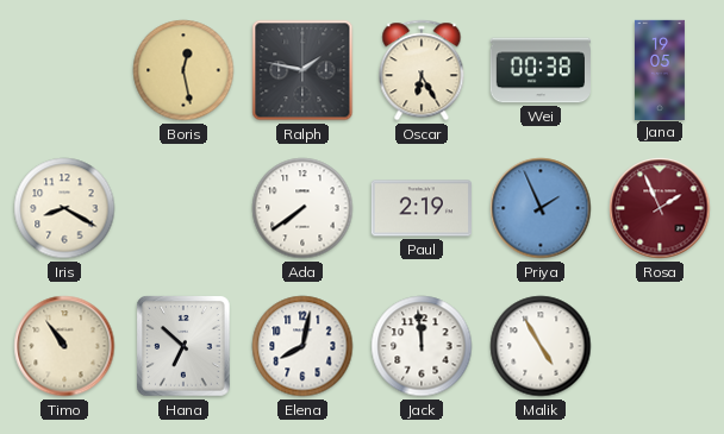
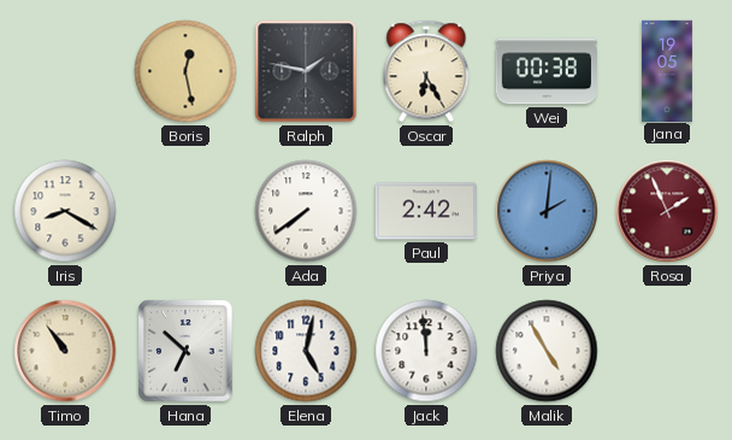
Paul: 2:19 -> 2:42 (426, 211)
Priya: 1:56 -> 2:01 (547, 211)
Elena: 8:02 -> 5:02 (306, 351)
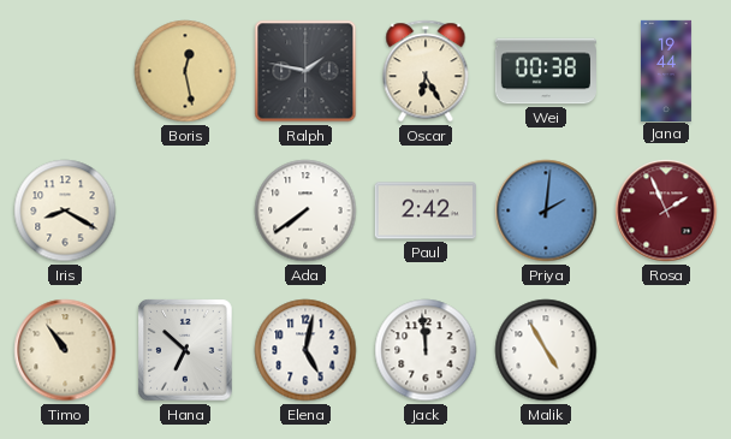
Jana: 19:05 -> 19:44 (666, 70)
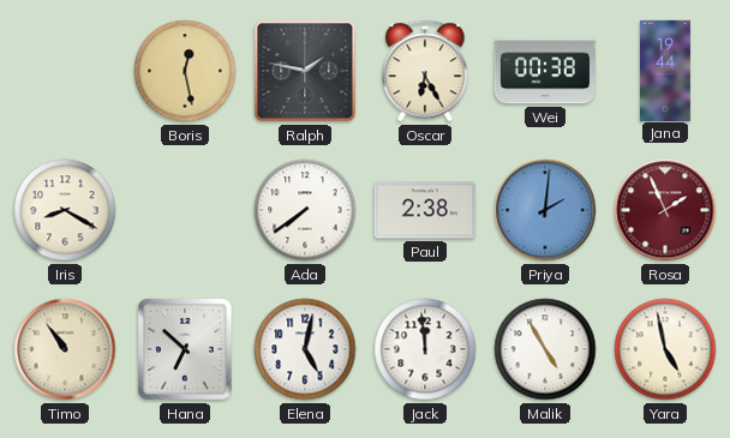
Paul: 2:42 -> 2:38 (425, 210)
Yara: none -> 4:58 (665, 349)
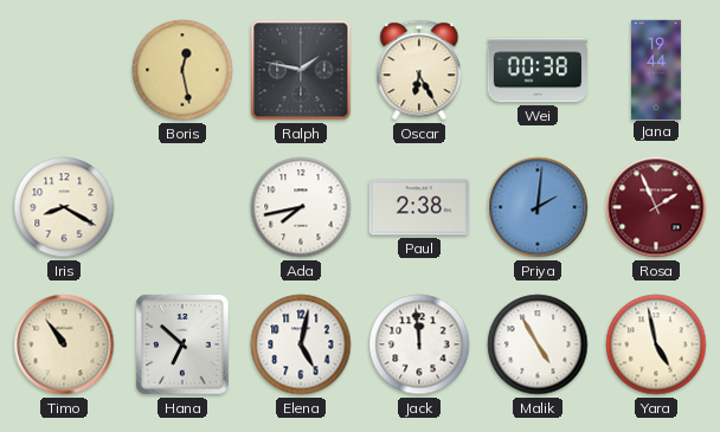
Ada: 7:39 -> 7:43 (301, 207)
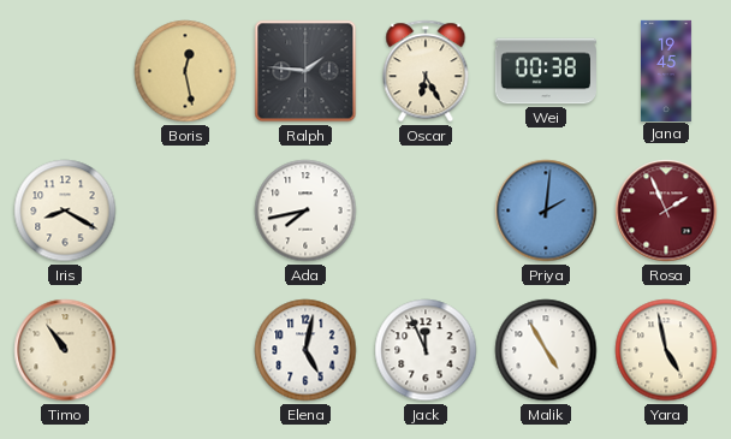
Ralph: 1:47 -> 1:46 (305, 71)
Jana: 19:44 -> 19:45 (666, 70)
Paul: 2:38 -> none (419, 207)
Hana: 6:52 -> none (182, 344)
Jack: 11:59 -> 11:56 (426, 350)
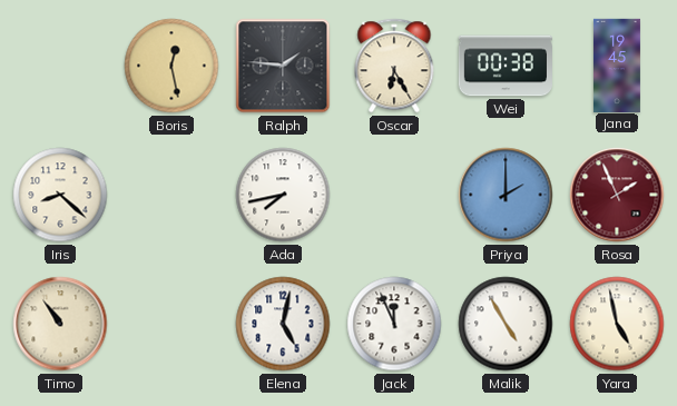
Iris: 8:20 -> 8:22 (60, 195)
Priya: 2:01 -> 2:00 (506, 195)
